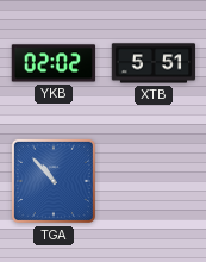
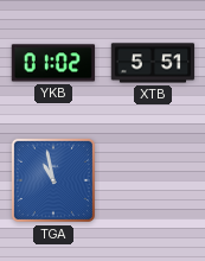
YKB: 02:02 -> 01:02 (53, 63)
TGA: 10:53 -> 10:58 (53, 180)
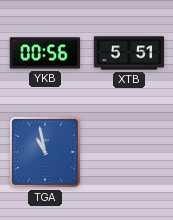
YKB: 01:02 -> 00:56 (45, 53)
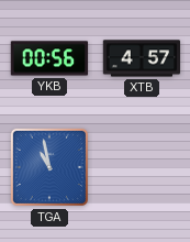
XTB: 5:51 -> 4:57 (142, 58)
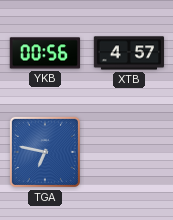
TGA: 10:58 -> 6:47 (45, 152)
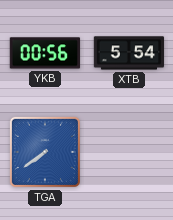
XTB: 4:57 -> 5:54 (129, 53)
TGA: 6:47 -> 7:39 (45, 152)
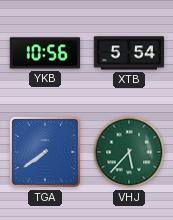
YKB: 00:56 -> 10:56 (45, 53)
VHJ: none -> 5:37 (129, 152)
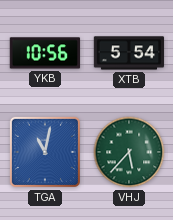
TGA: 7:39 -> 11:02 (45, 152)
